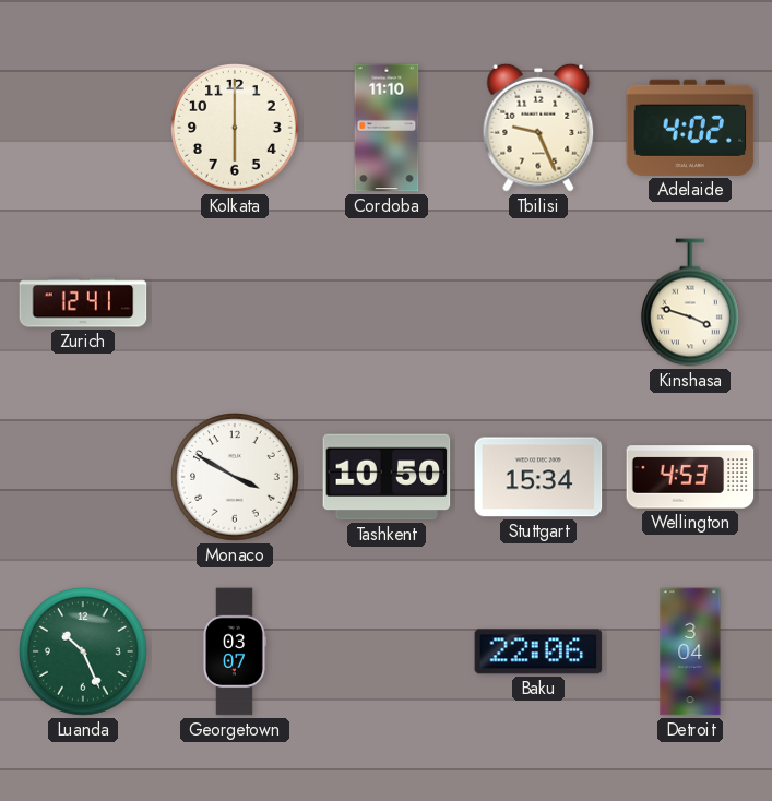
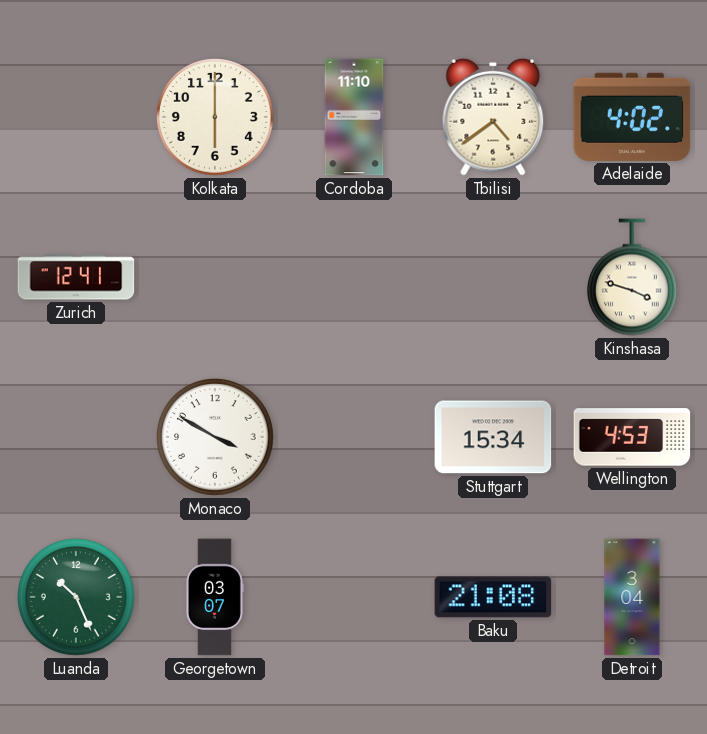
Tbilisi: 9:26 -> 4:39 (493, 117)
Tashkent: 10:50 -> none (387, 477)
Baku: 22:06 -> 21:08 (493, 597)
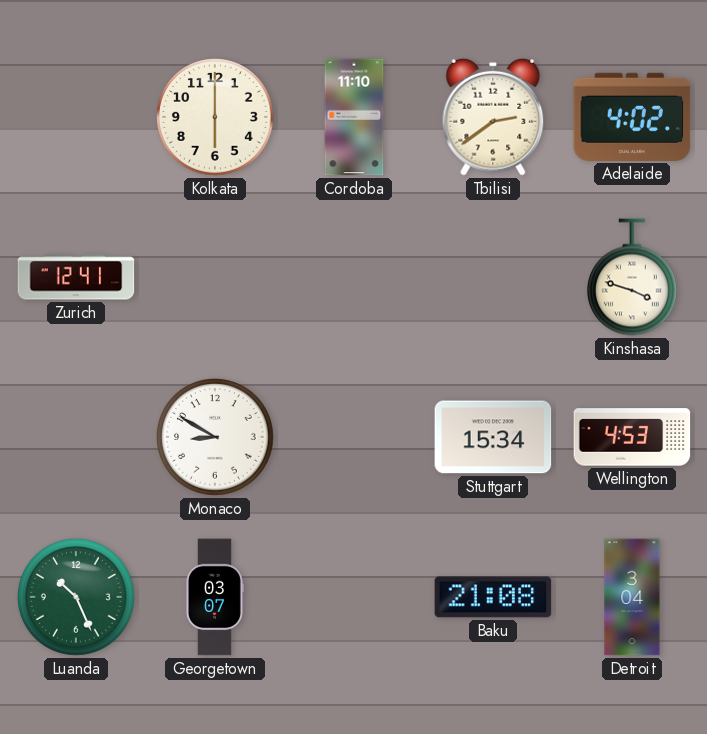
Tbilisi: 4:39 -> 2:39 (493, 117)
Monaco: 3:50 -> 8:50 (216, 438)
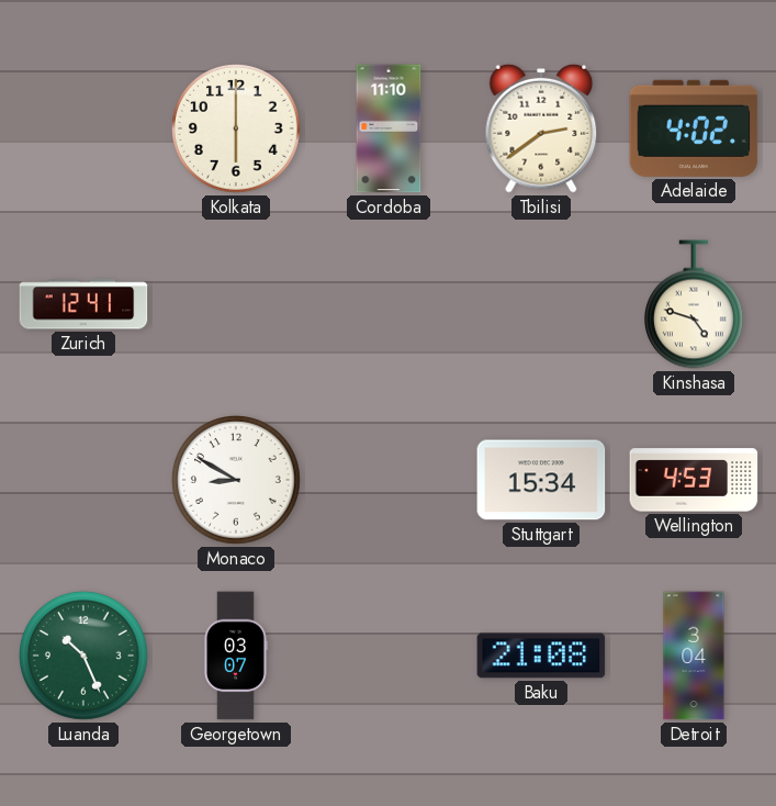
Kinshasa: 3:48 -> 4:48 (694, 304)
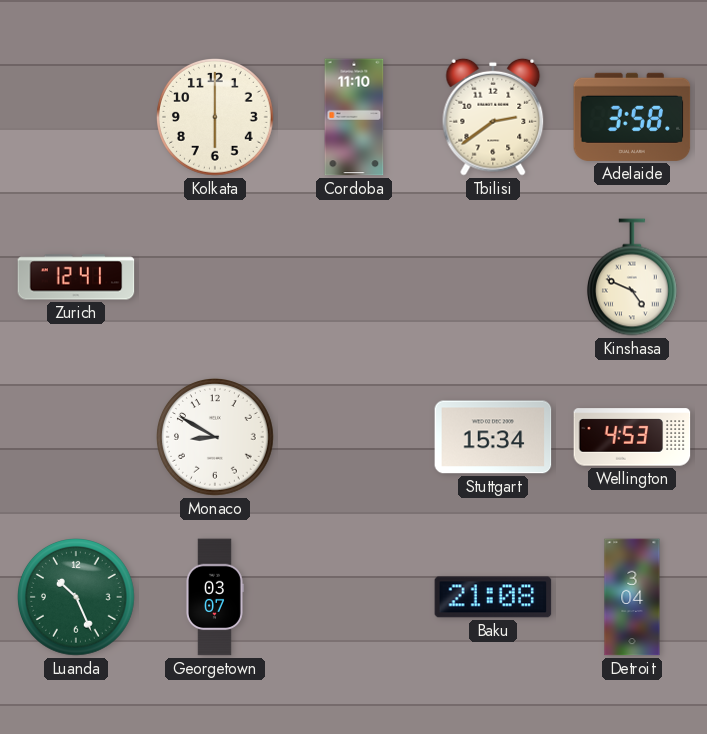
Adelaide: 4:02 -> 3:58 (632, 117)
Kinshasa: 4:48 -> 4:49 (632, 277)
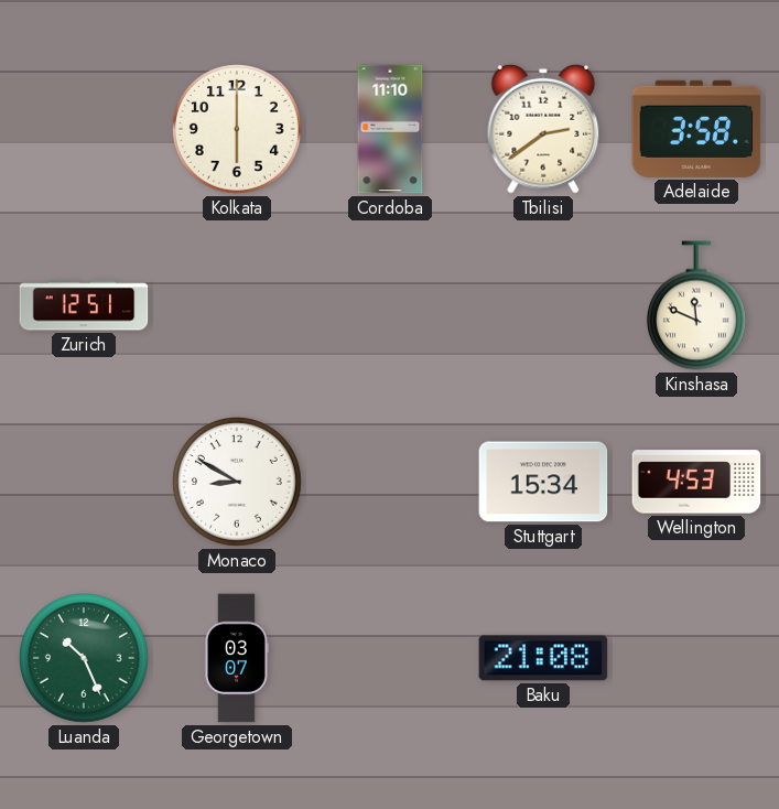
Zurich: 12:41 -> 12:51 (84, 305)
Kinshasa: 4:49 -> 11:49 (696, 305)
Detroit: 3:04 -> none (632, 597)
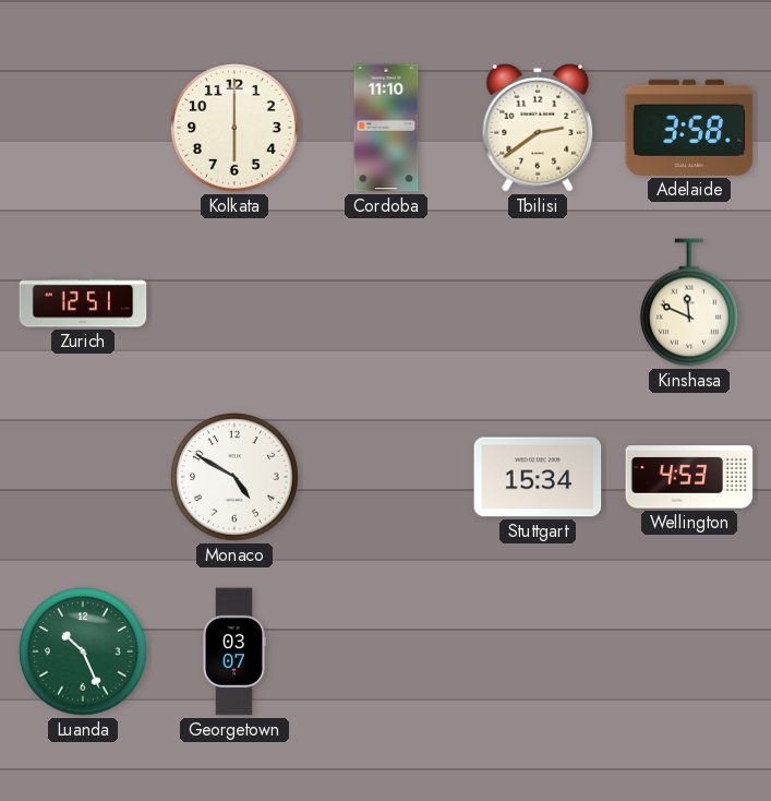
Monaco: 8:50 -> 4:50 (236, 478)
Baku: 21:08 -> none (543, 658)
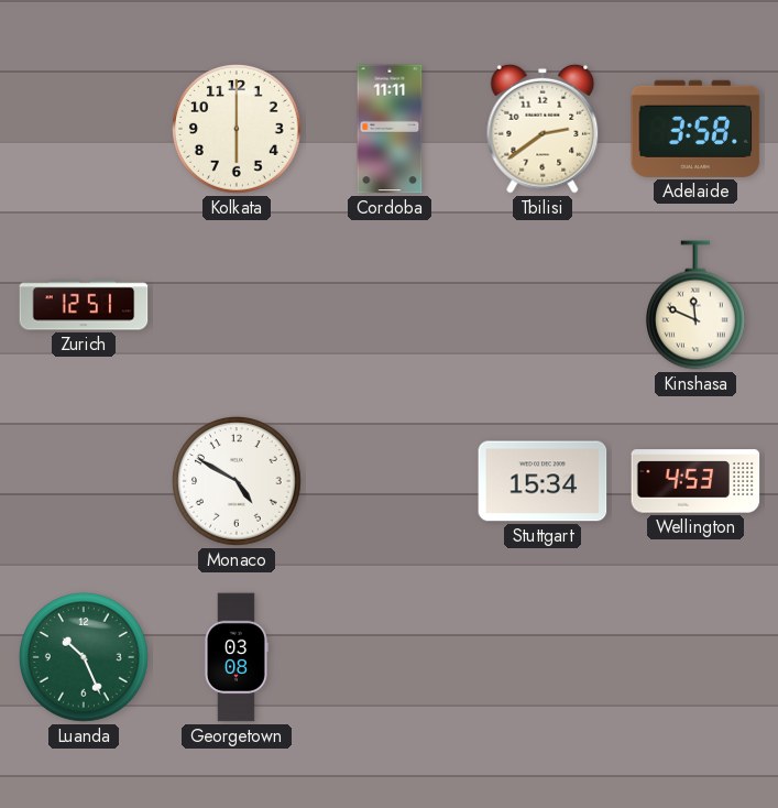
Cordoba: 11:10 -> 11:11 (390, 129)
Georgetown: 03:07 -> 03:08 (235, 657)
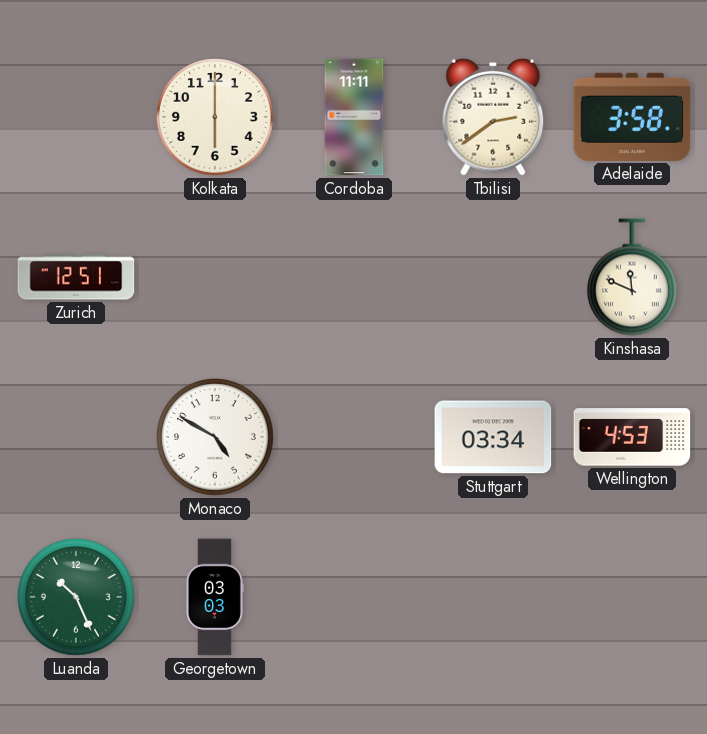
Stuttgart: 15:34 -> 03:34 (493, 437)
Georgetown: 03:08 -> 03:03 (214, 597)
